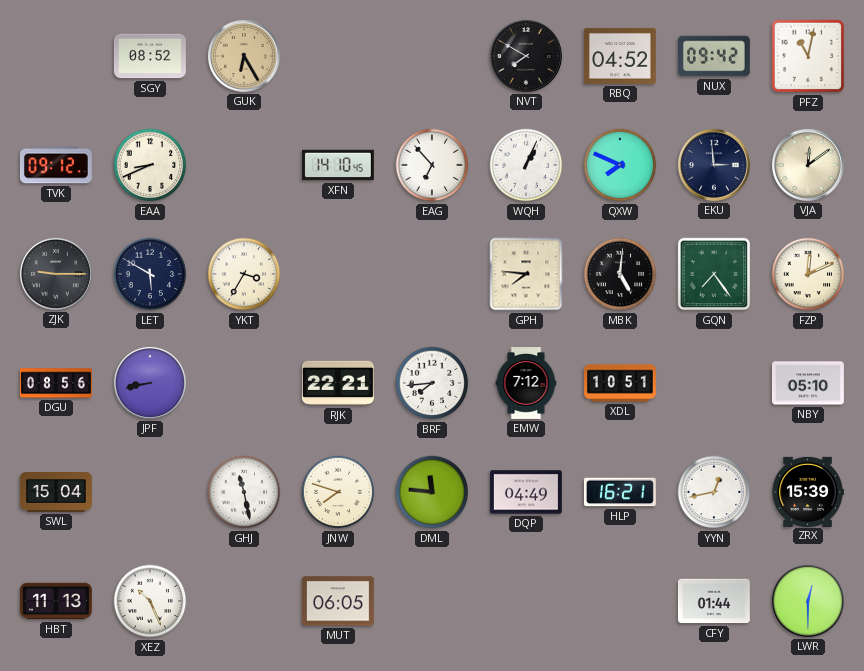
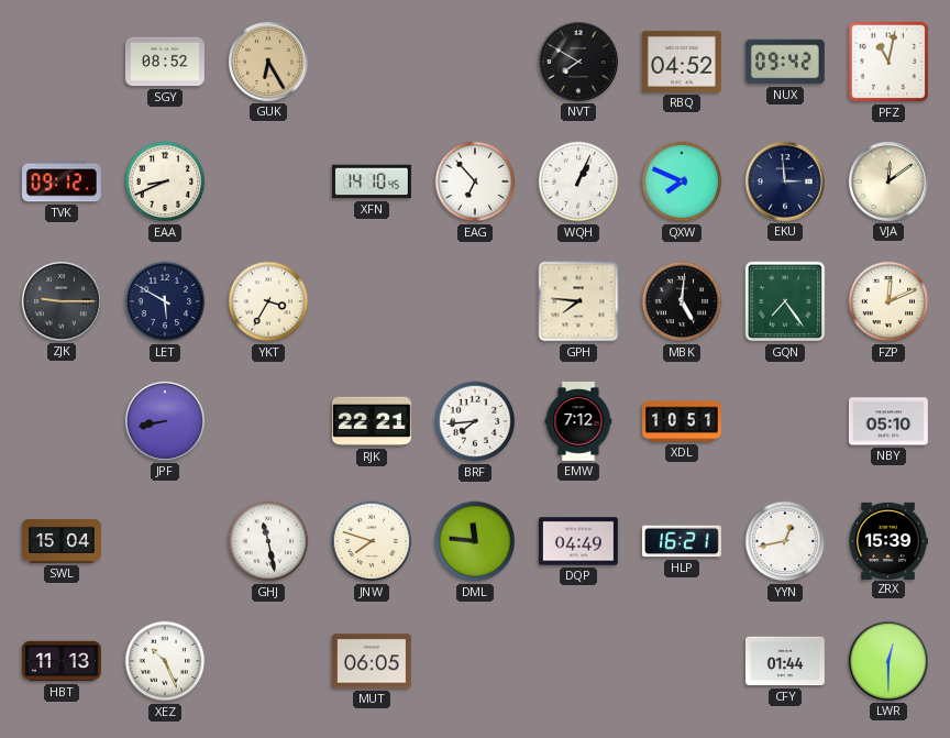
DGU: 08:56 -> none (57, 383)
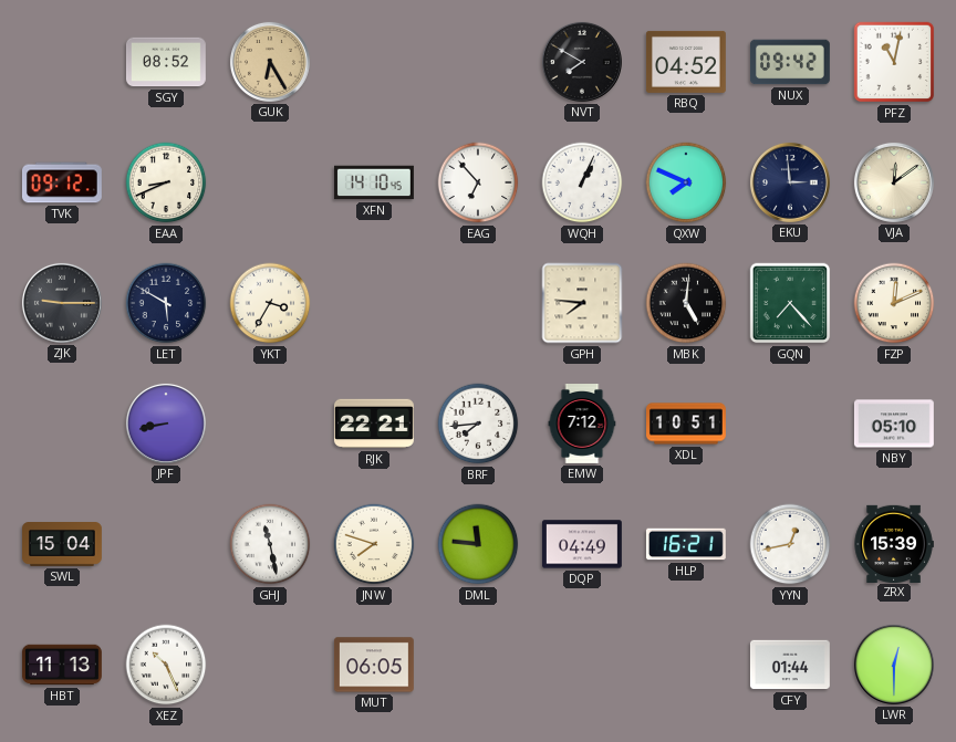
GQN: 7:24 -> 7:23 (790, 303)
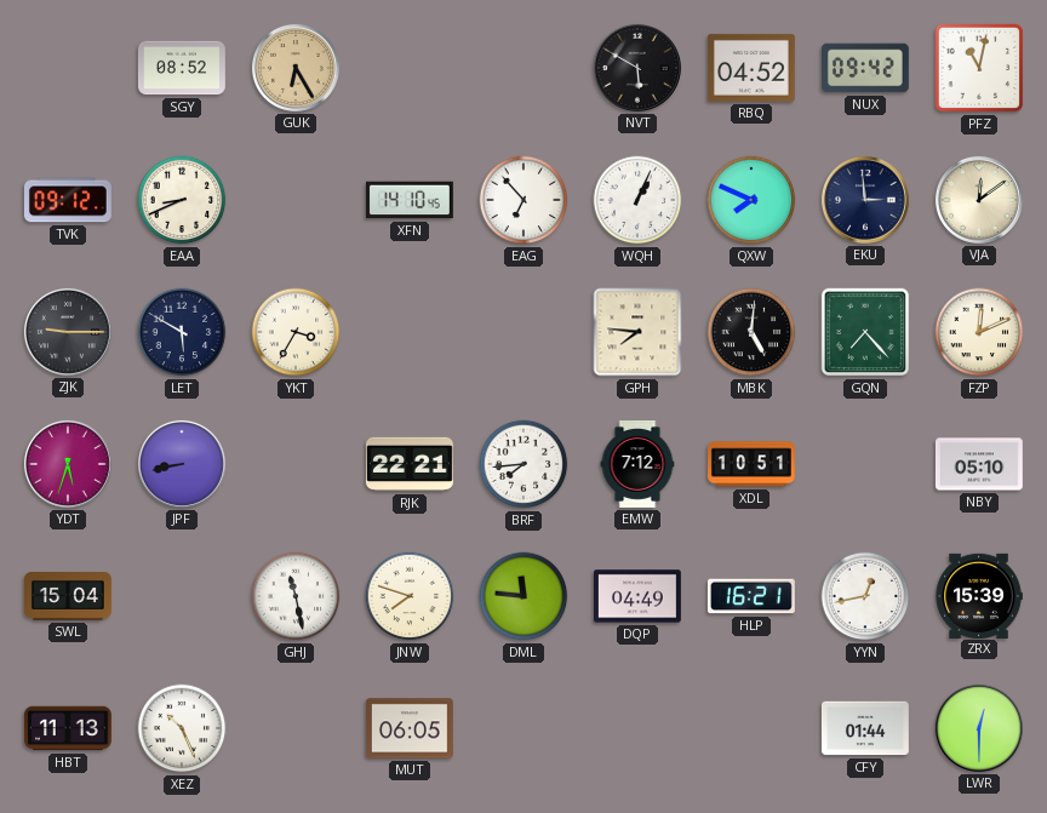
NVT: 7:50 -> 5:50 (637, 68)
YDT: none -> 5:33 (68, 464)
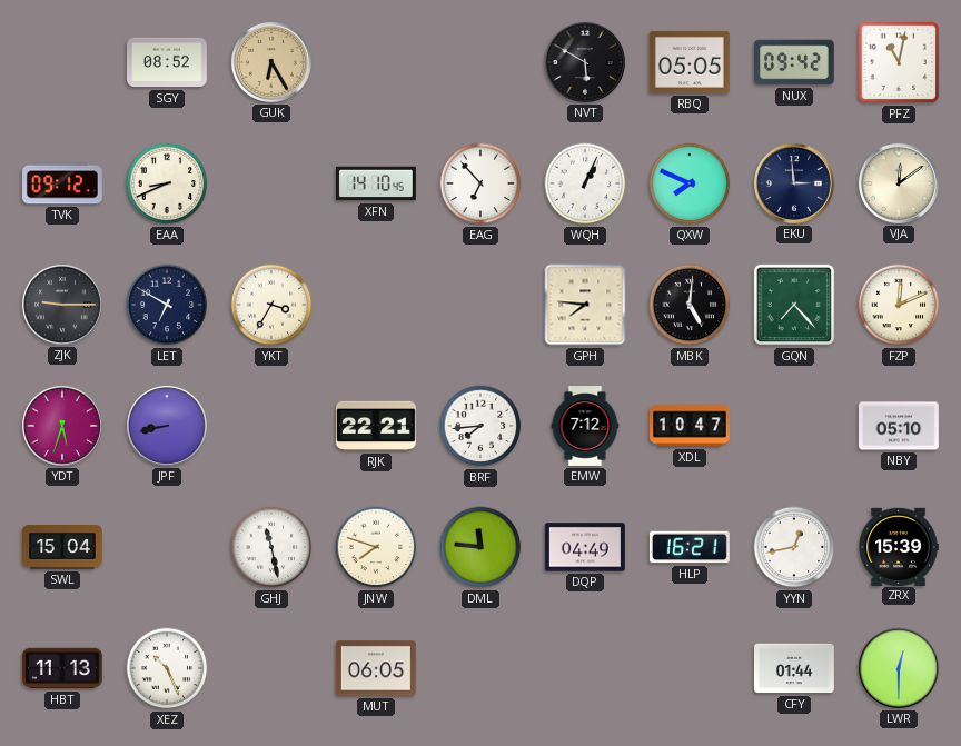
RBQ: 04:52 -> 05:05 (690, 62)
LET: 5:50 -> 6:50 (167, 305)
XDL: 10:51 -> 10:47 (691, 426)
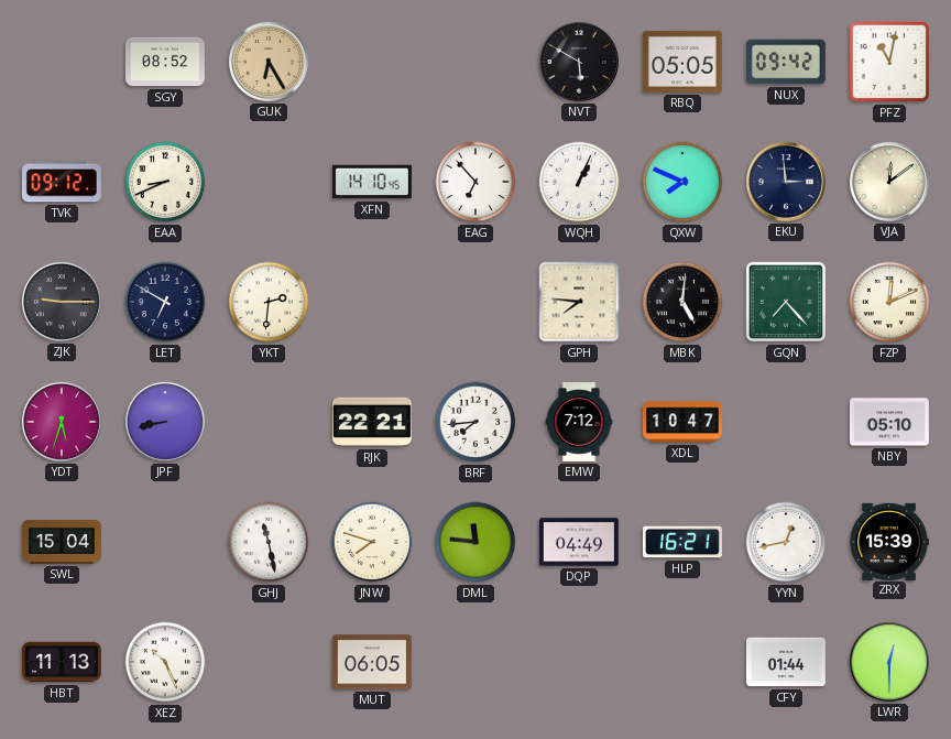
YKT: 3:35 -> 2:31 (269, 302)
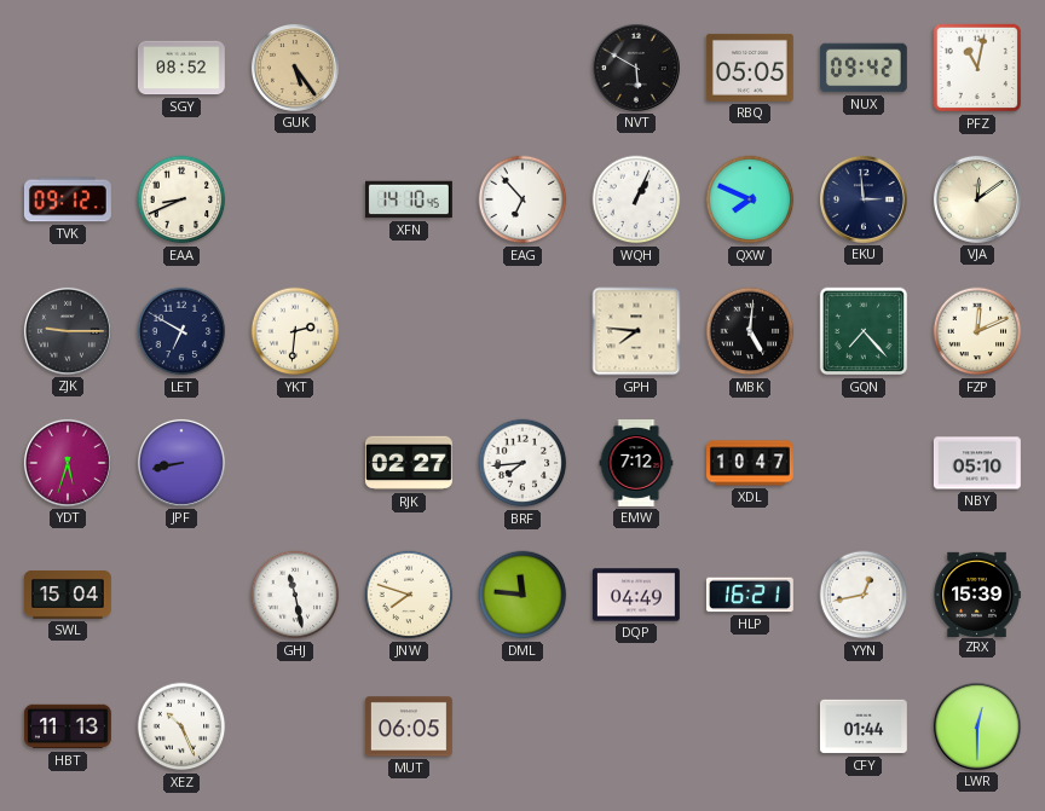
GUK: 6:25 -> 5:24 (295, 68)
RJK: 22:21 -> 02:27 (409, 463)
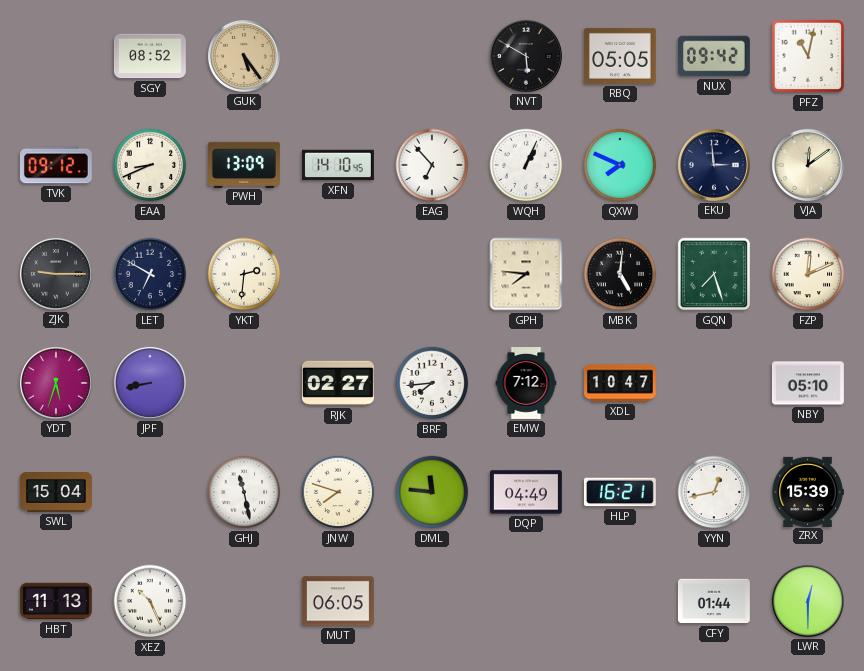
PWH: none -> 13:09 (245, 164)
GQN: 7:23 -> 7:27 (714, 274)
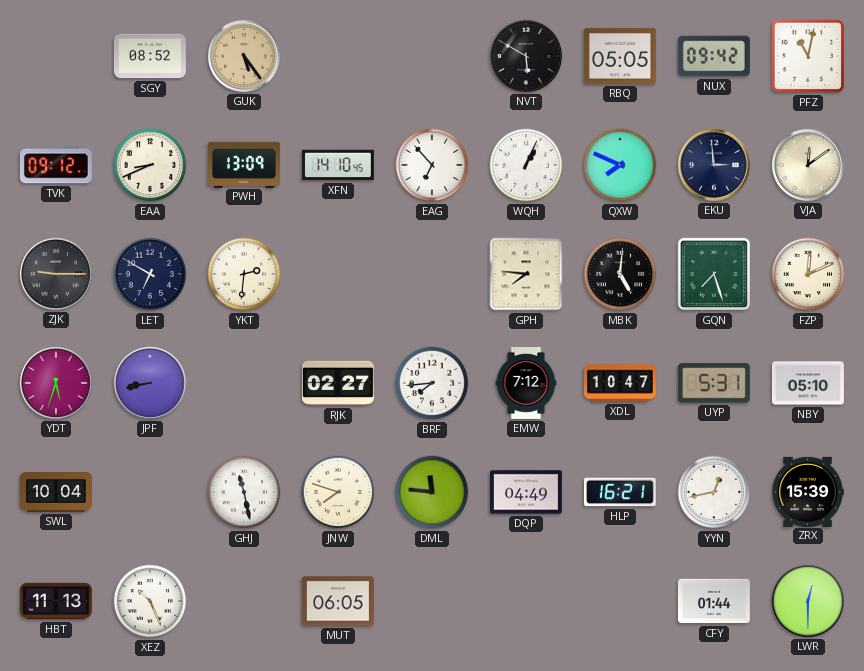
UYP: none -> 5:31 (714, 383)
SWL: 15:04 -> 10:04 (57, 493)
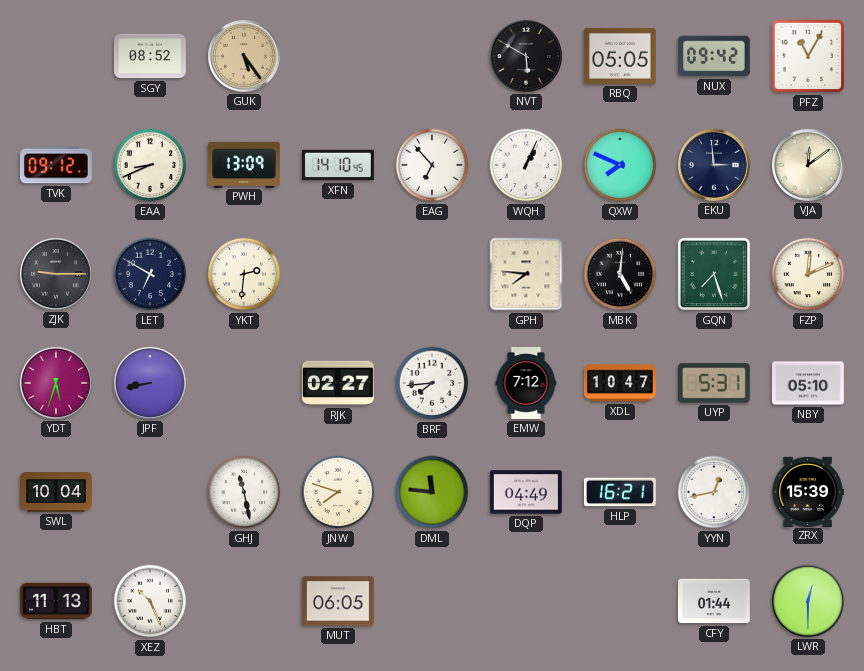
PFZ: 11:02 -> 11:05 (808, 56)
